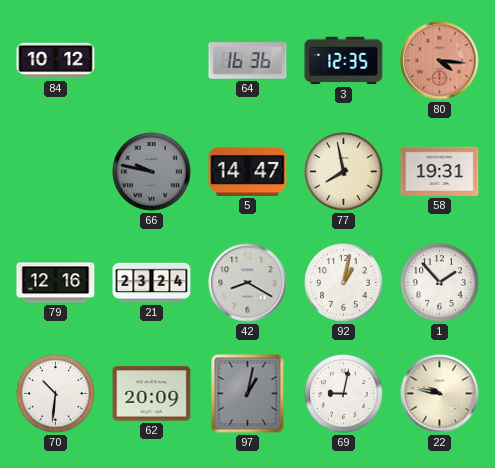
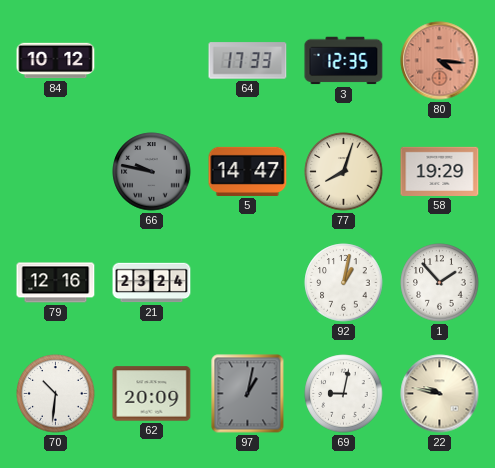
64: 16:36 -> 17:33 (248, 61)
77: 7:58 -> 8:03 (344, 172)
58: 19:31 -> 19:29 (440, 171)
42: 8:20 -> none (248, 283)
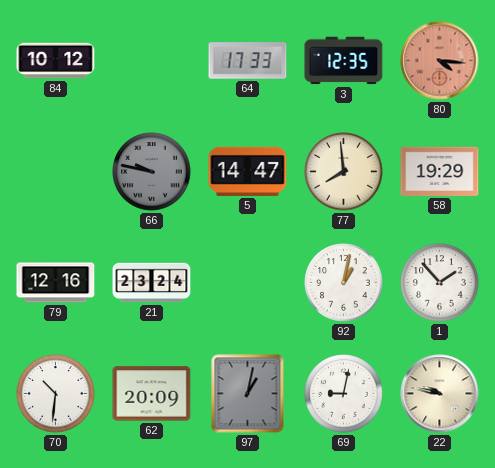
77: 8:03 -> 7:59 (344, 172)
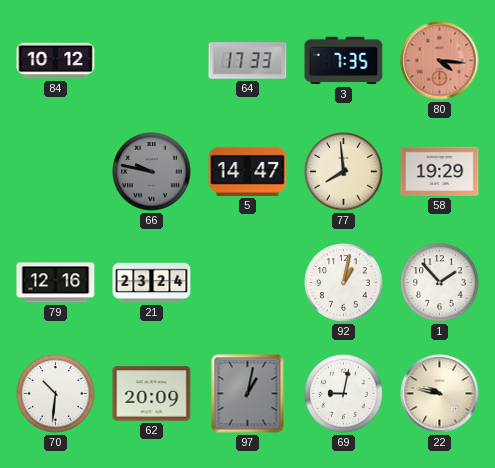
3: 12:35 -> 7:35 (344, 61)
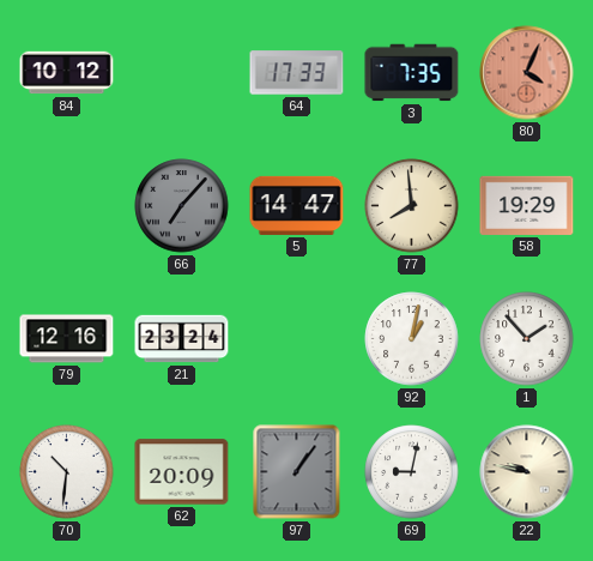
80: 4:16 -> 4:04 (527, 73)
66: 9:47 -> 7:07 (182, 206)
97: 1:02 -> 1:06 (297, 472)
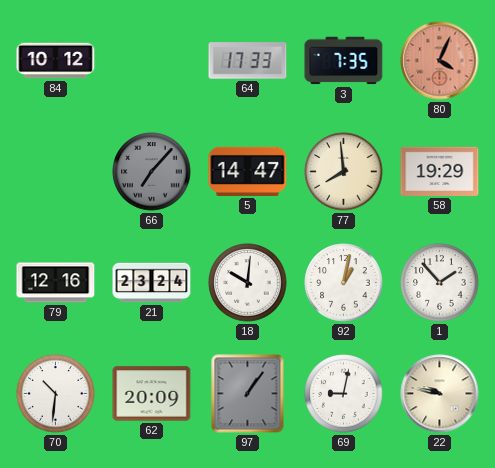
18: none -> 10:01 (248, 283)
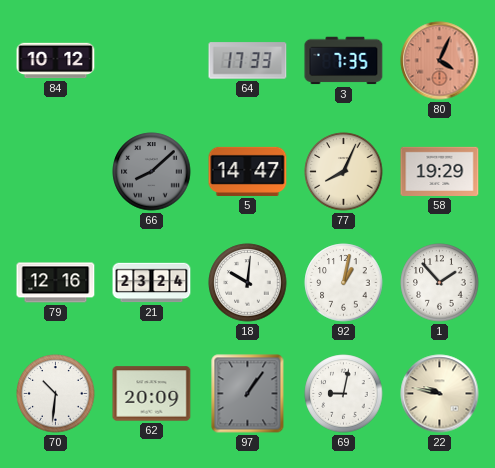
66: 7:07 -> 8:08 (152, 172)
77: 7:59 -> 8:04 (344, 172)
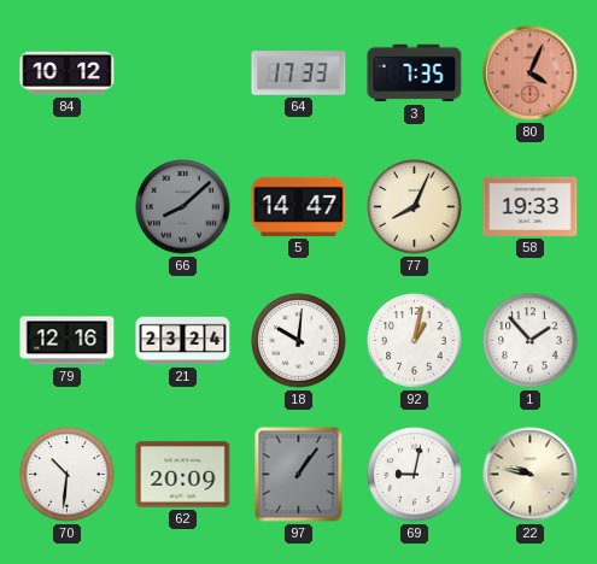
58: 19:29 -> 19:33 (531, 206)
